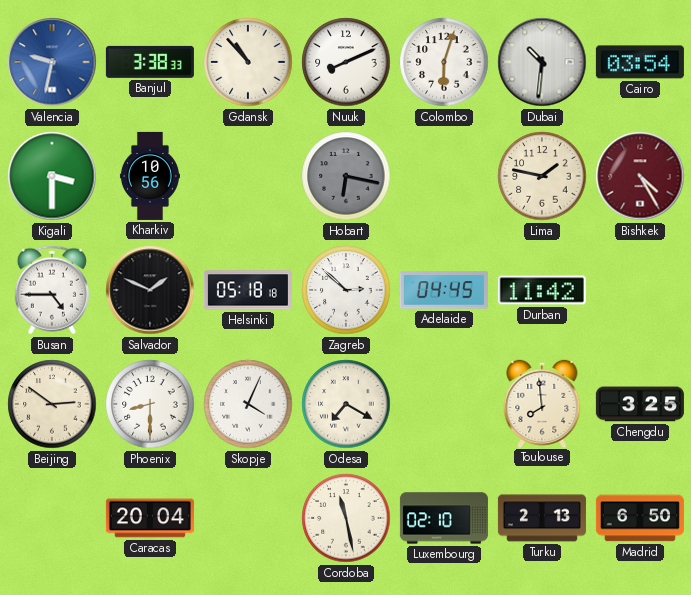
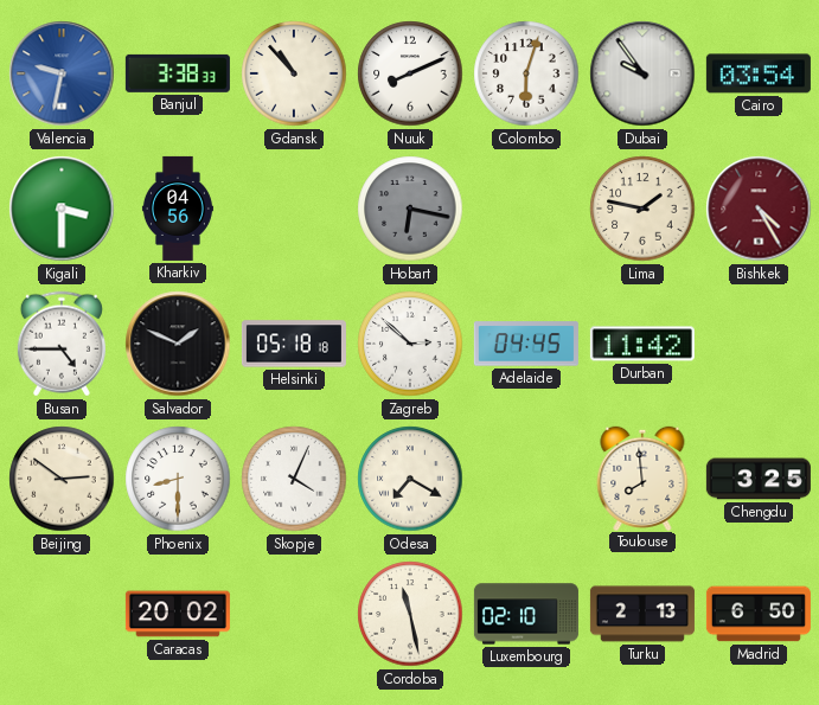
Dubai: 10:31 -> 9:54 (642, 73)
Kharkiv: 10:56 -> 04:56 (178, 209)
Caracas: 20:04 -> 20:02 (178, 614)
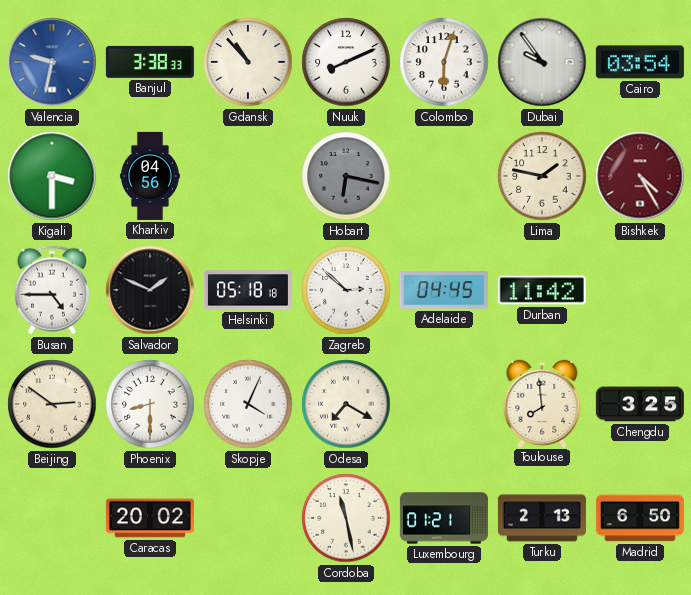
Luxembourg: 02:10 -> 01:21 (444, 518)
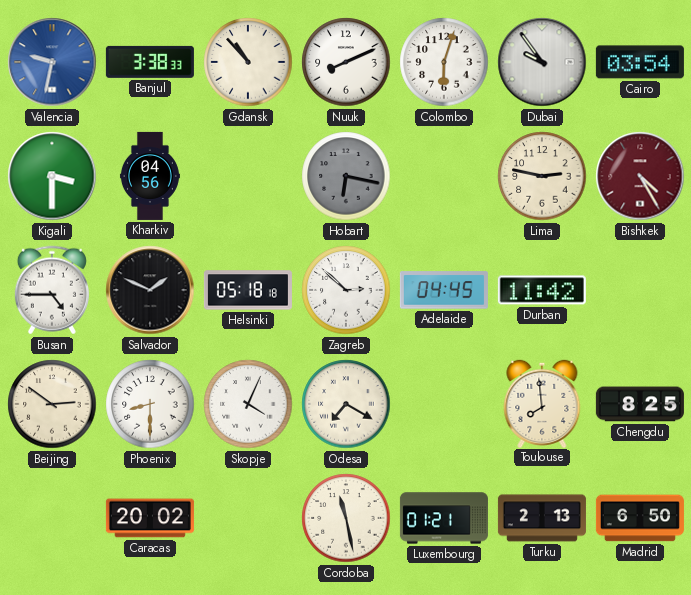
Lima: 1:47 -> 2:47 (542, 176)
Chengdu: 3:25 -> 8:25 (640, 404)
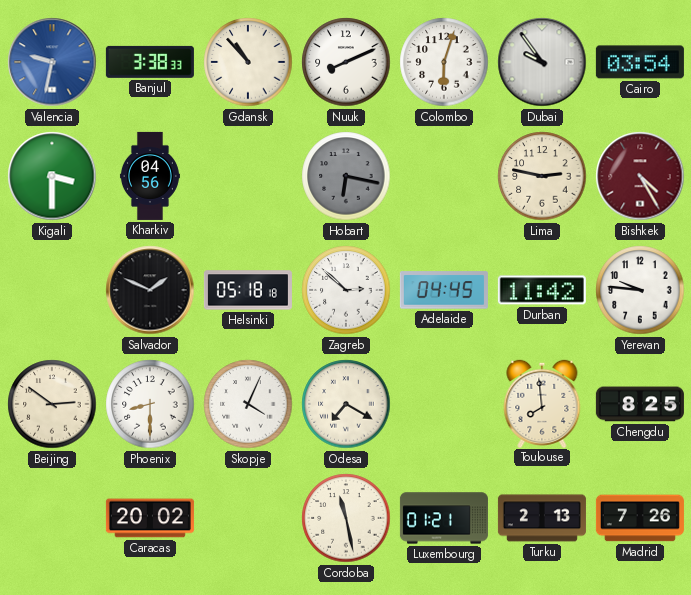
Busan: 4:45 -> none (52, 290)
Yerevan: none -> 9:46 (640, 290)
Madrid: 6:50 -> 7:26 (640, 518)
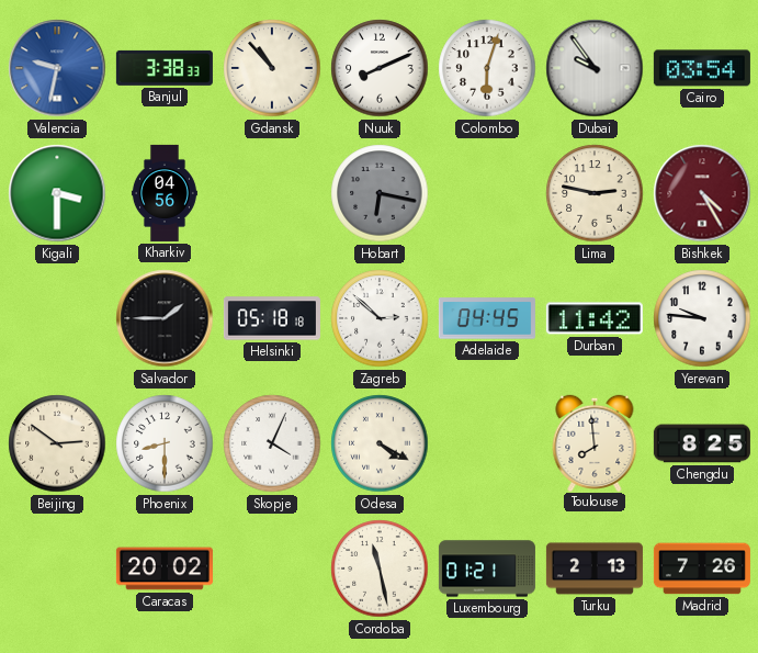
Salvador: 1:49 -> 1:45 (165, 318)
Odesa: 7:20 -> 4:20 (380, 443)
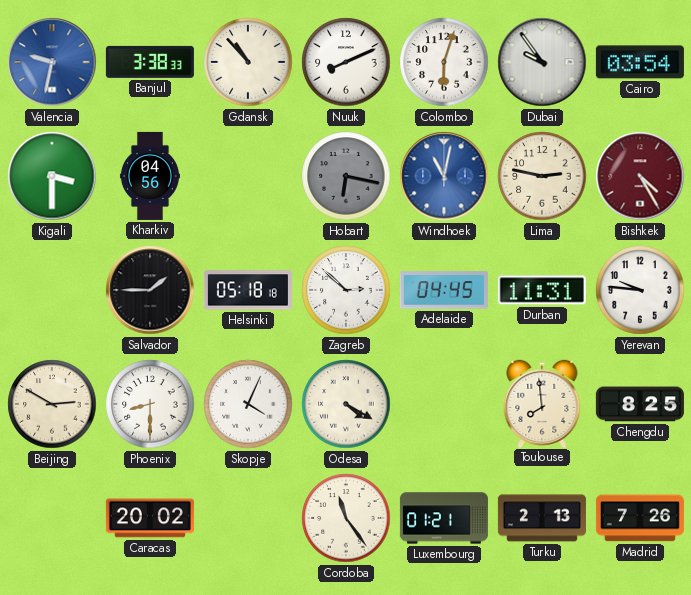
Windhoek: none -> 11:02 (444, 176)
Durban: 11:42 -> 11:31 (542, 290)
Beijing: 2:51 -> 2:50 (52, 404)
Cordoba: 11:28 -> 11:24 (346, 518)
